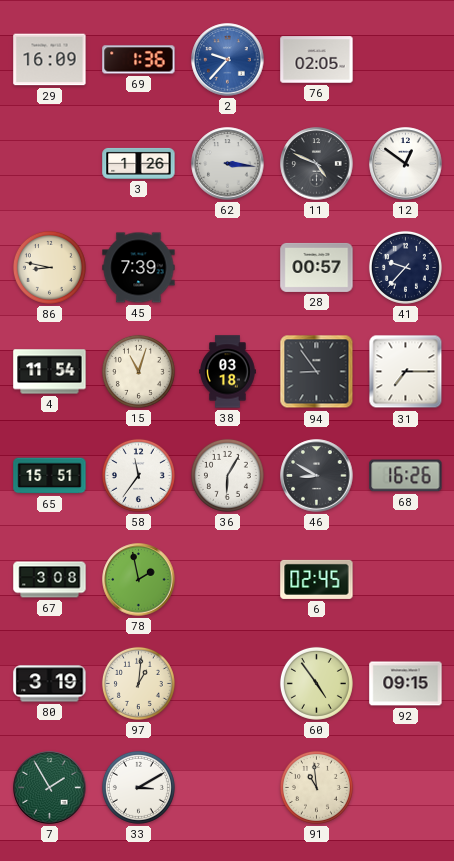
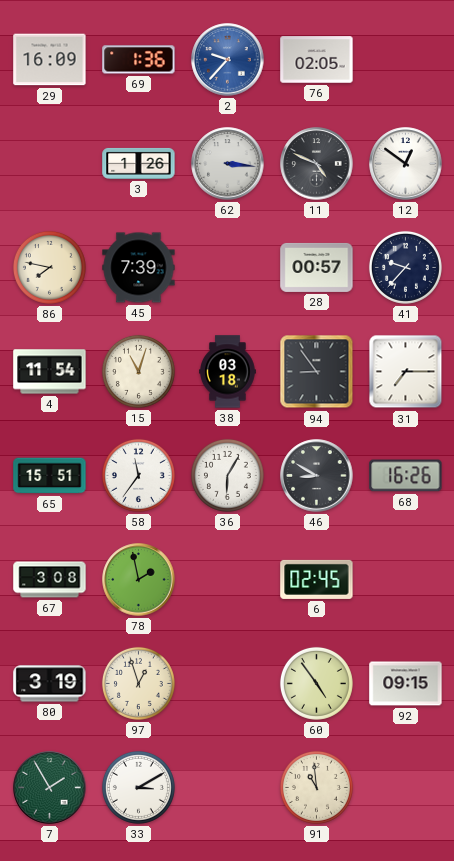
86: 8:47 -> 7:47 (49, 267)
97: 1:01 -> 12:57 (138, 683)
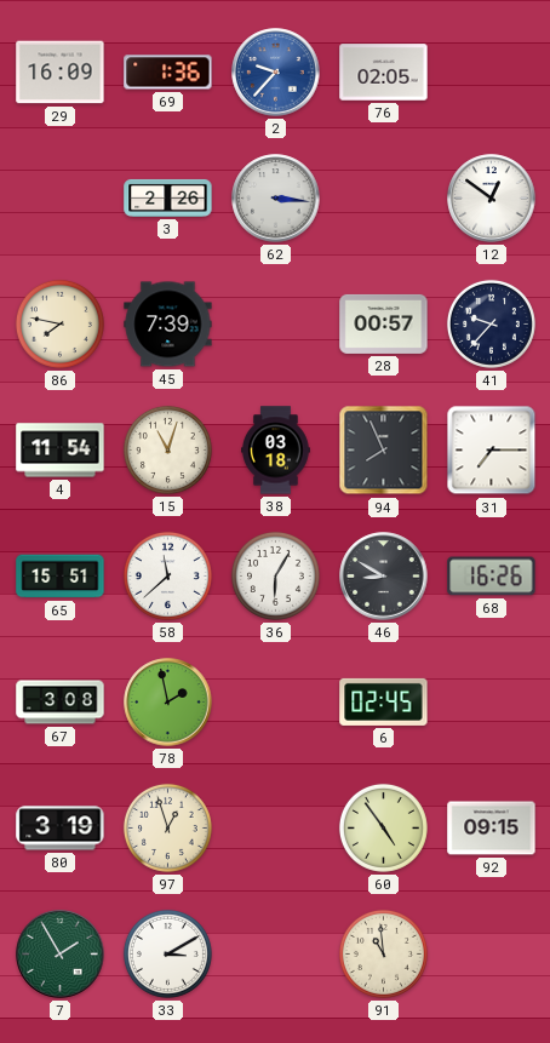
3: 1:26 -> 2:26 (168, 197)
11: 4:49 -> none (317, 164)
94: 8:54 -> 7:56 (384, 451)
58: 11:36 -> 11:38 (167, 575)
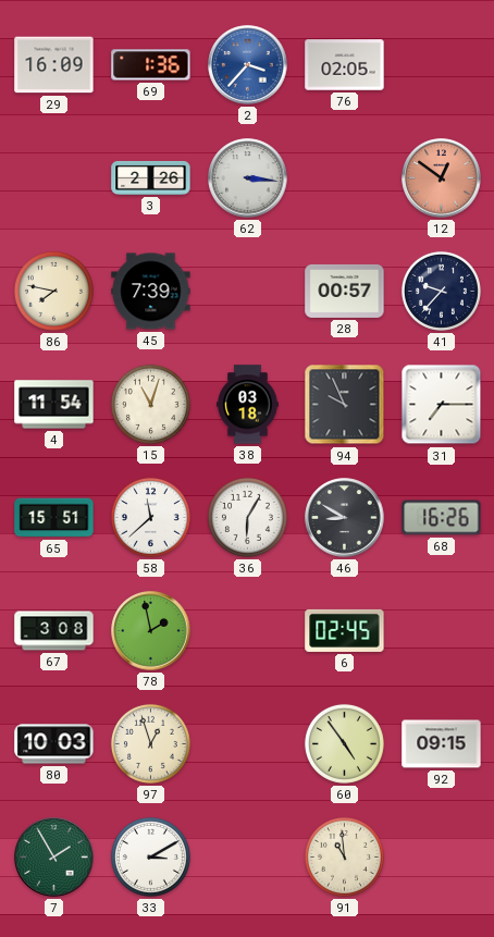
2: 9:37 -> 3:37 (248, 65)
12 dial: white -> salmon (442, 178)
94: 7:56 -> 9:56 (345, 405)
80: 3:19 -> 10:03 (54, 744)
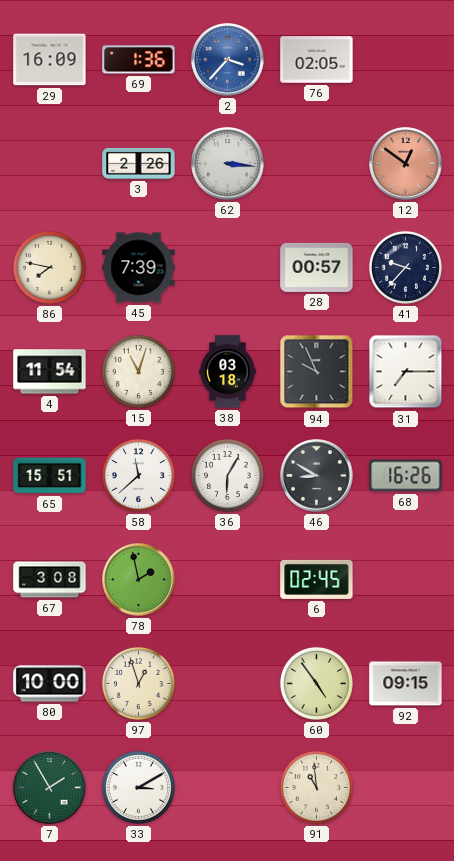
80: 10:03 -> 10:00 (50, 684)
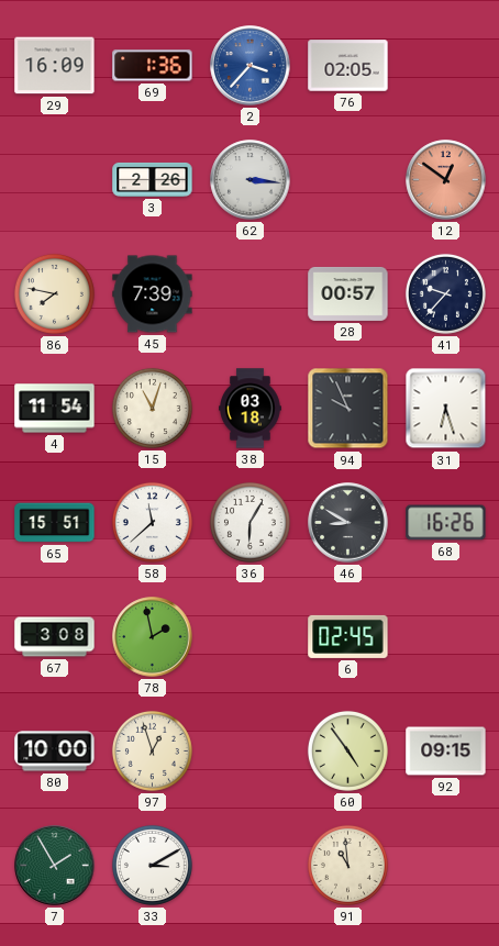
31: 7:15 -> 6:27 (446, 409)
